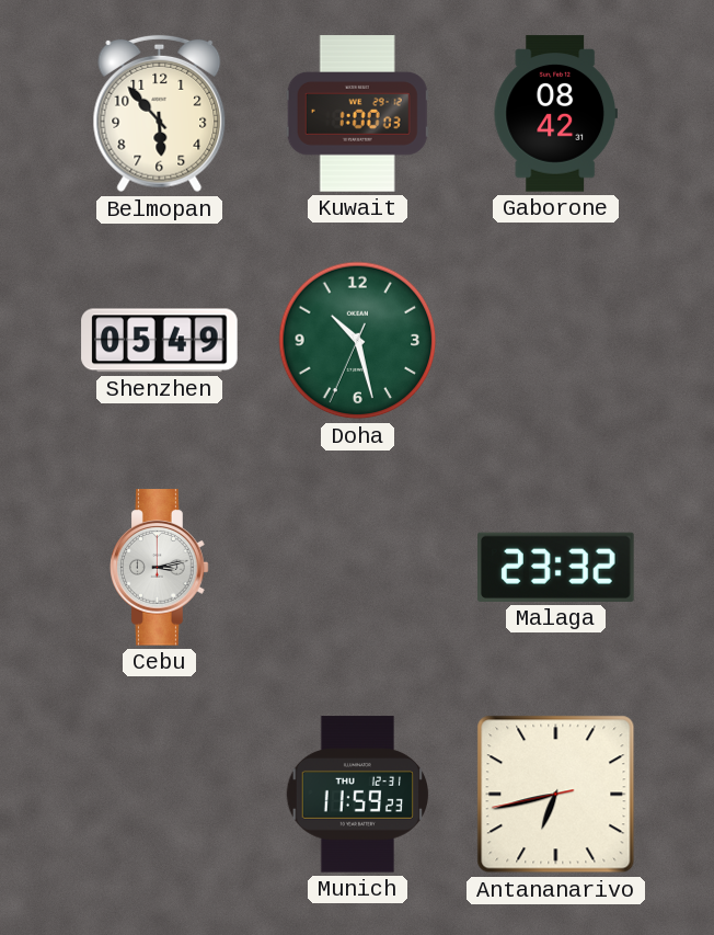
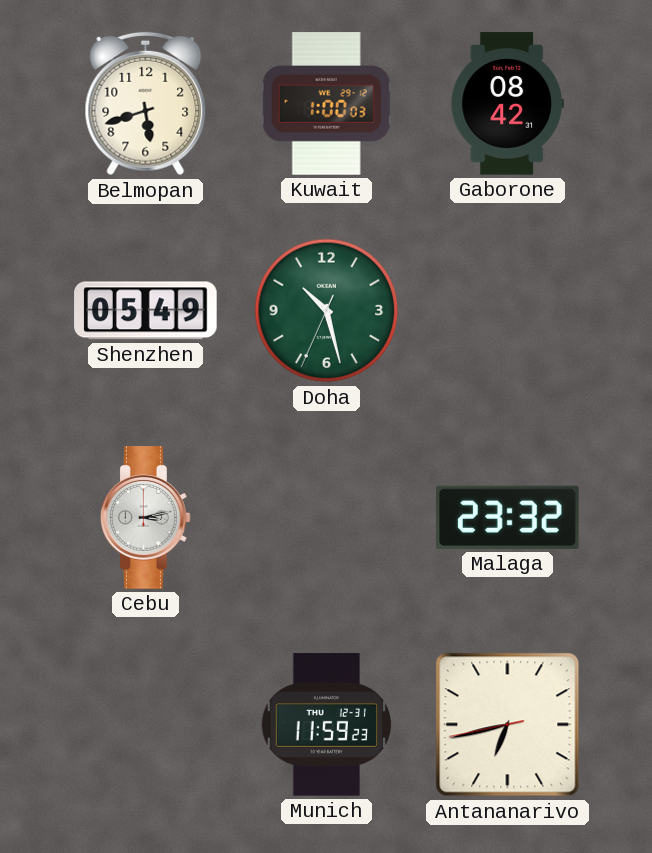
Belmopan: 5:53 -> 5:42 (146, 104)
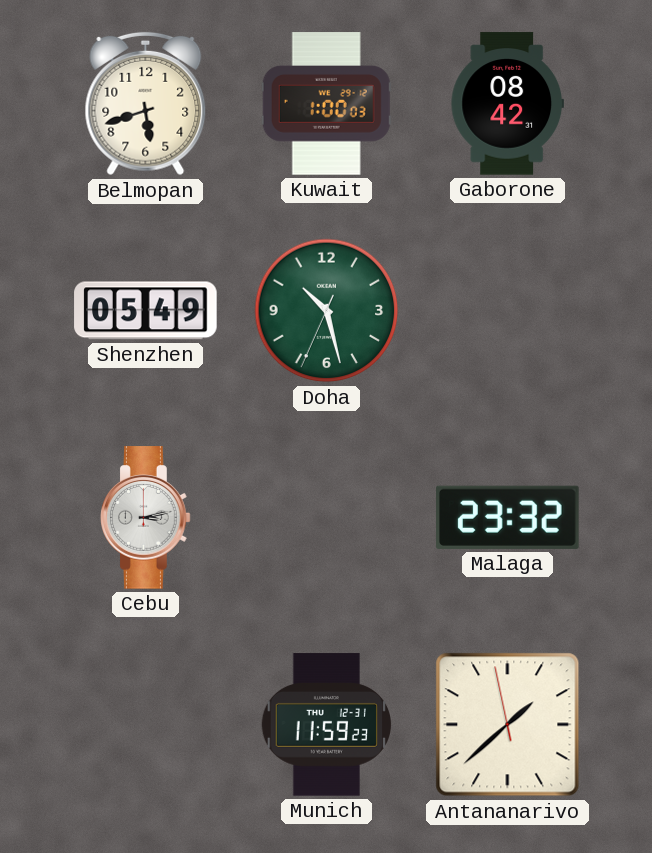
Antananarivo: 6:42 -> 1:37 (508, 725)
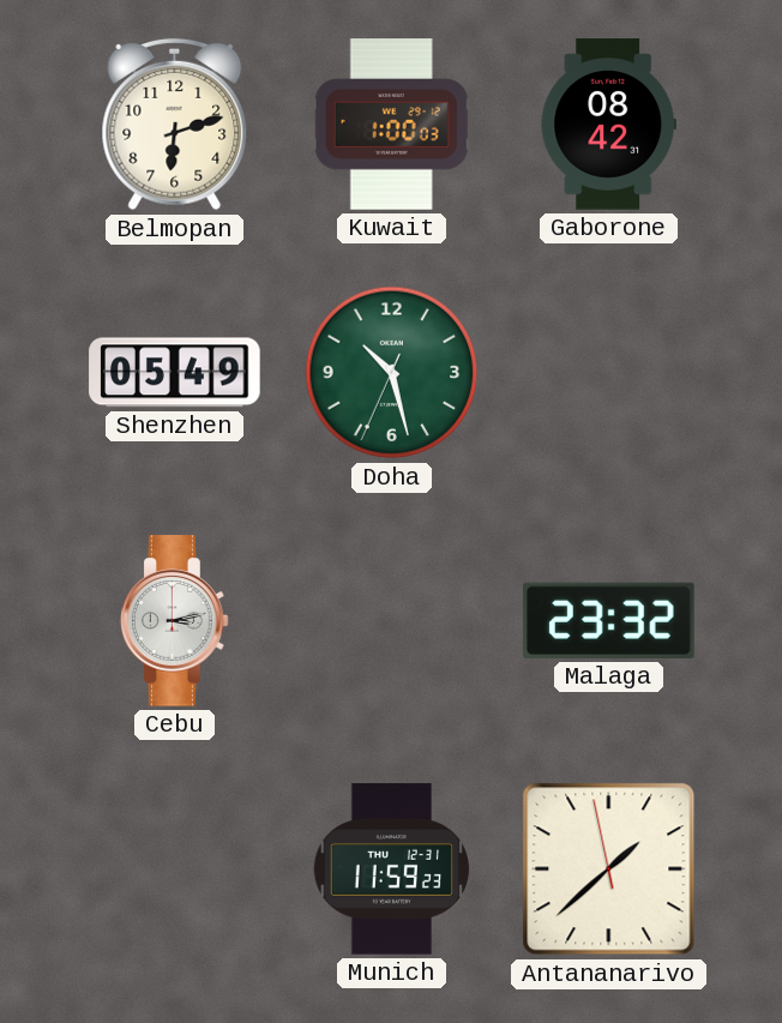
Belmopan: 5:42 -> 6:12 (175, 125)
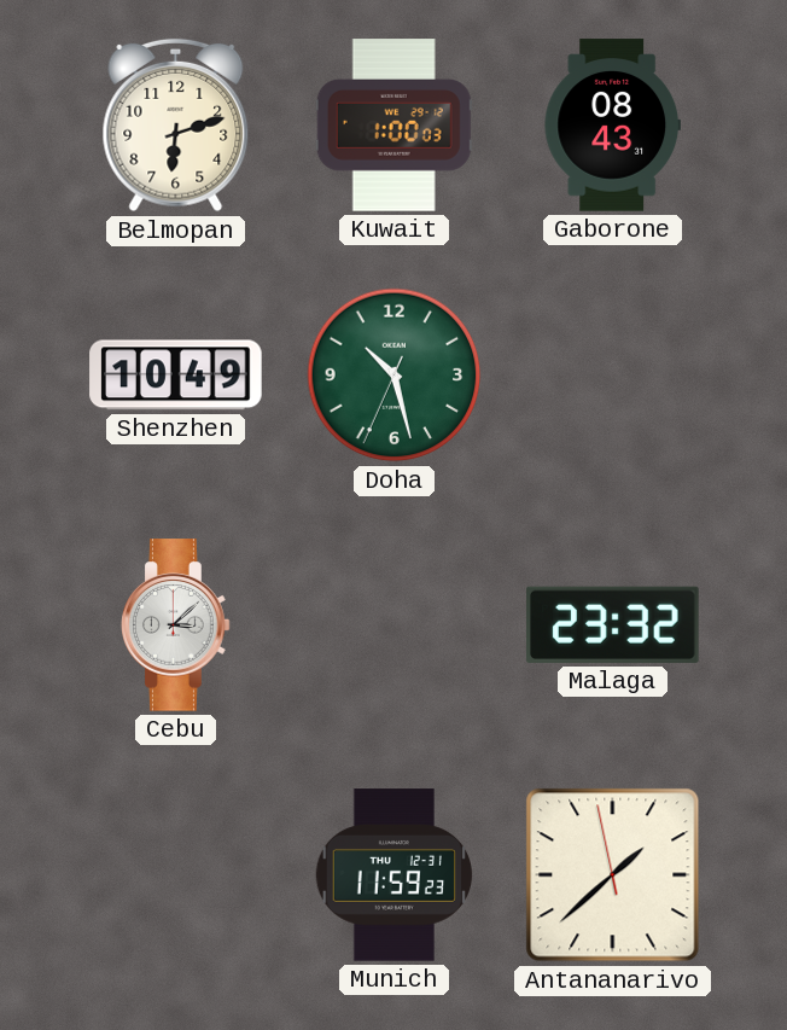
Gaborone: 08:42 -> 08:43 (612, 126)
Shenzhen: 05:49 -> 10:49 (176, 376)
Cebu: 3:13 -> 3:08 (176, 625)
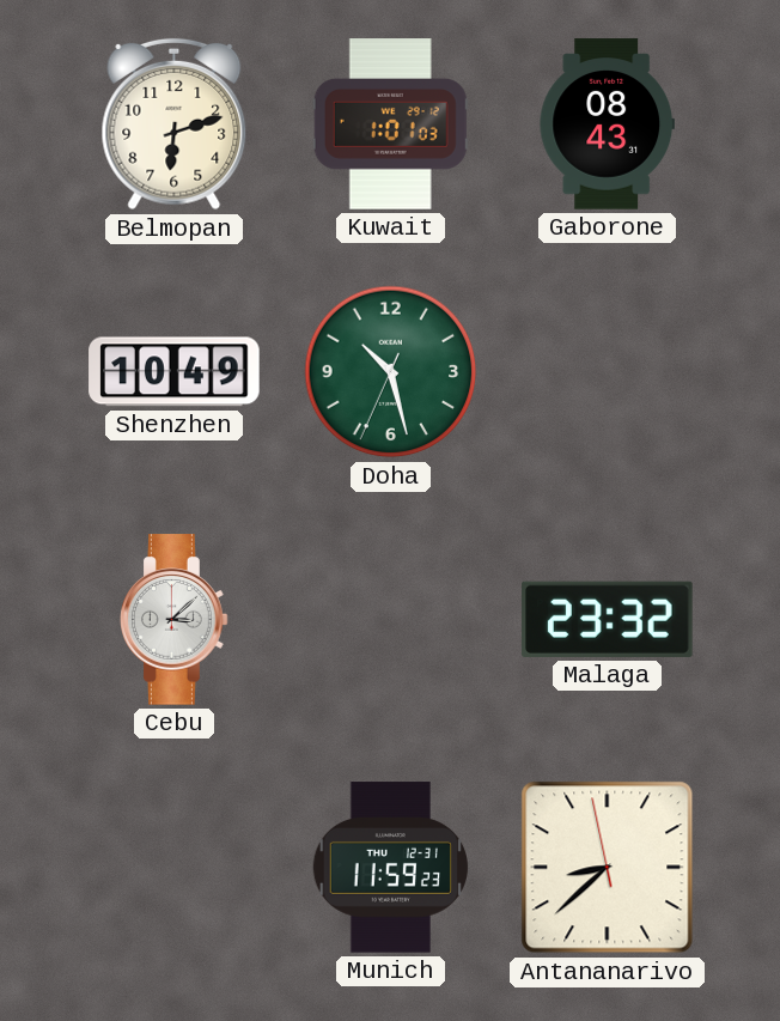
Kuwait: 1:00 -> 1:01 (390, 124)
Antananarivo: 1:37 -> 8:37 (608, 868)
